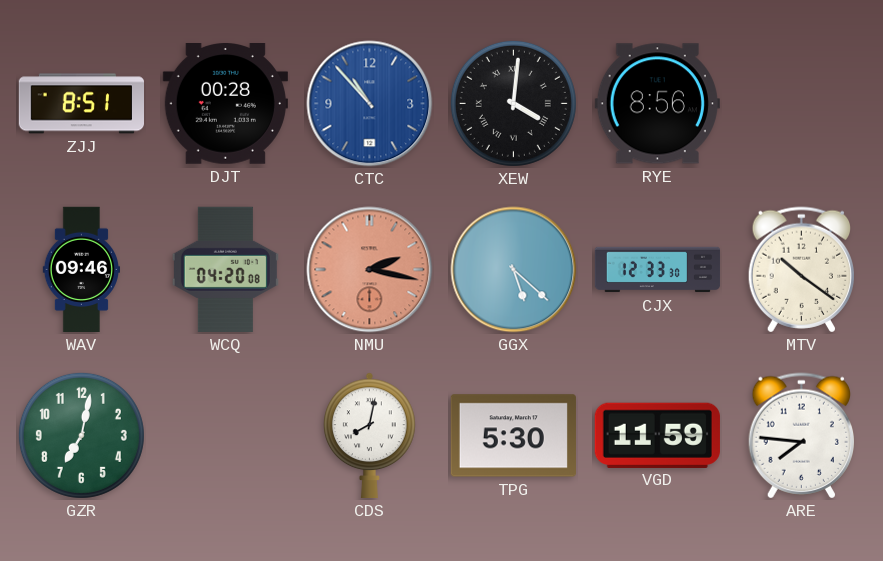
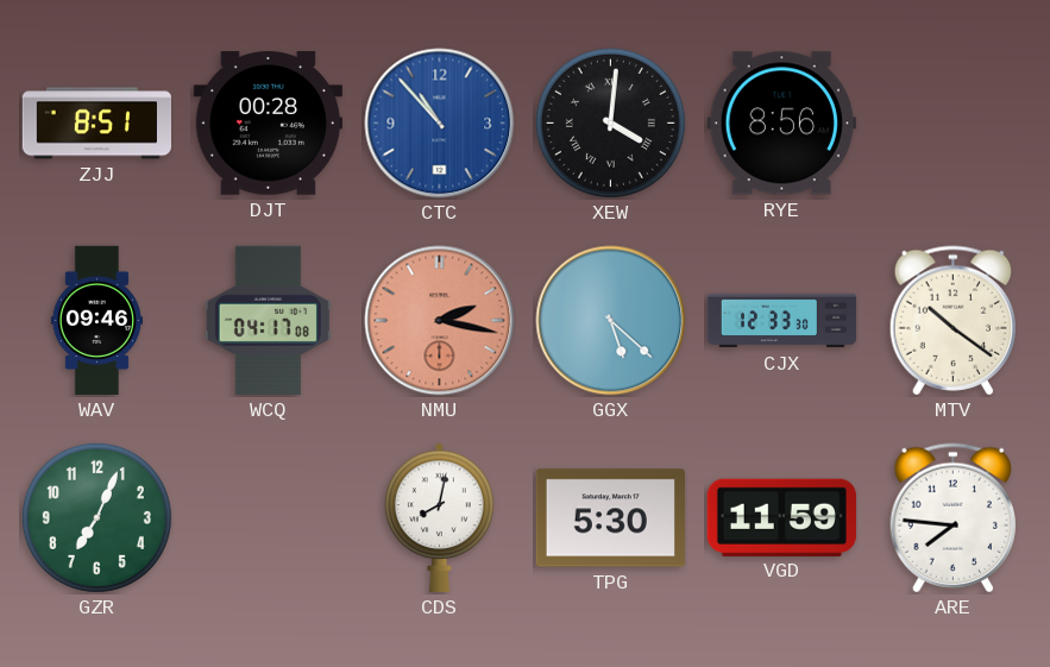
WCQ: 04:20 -> 04:17 (268, 320)
GZR: 7:02 -> 7:04 (96, 517)
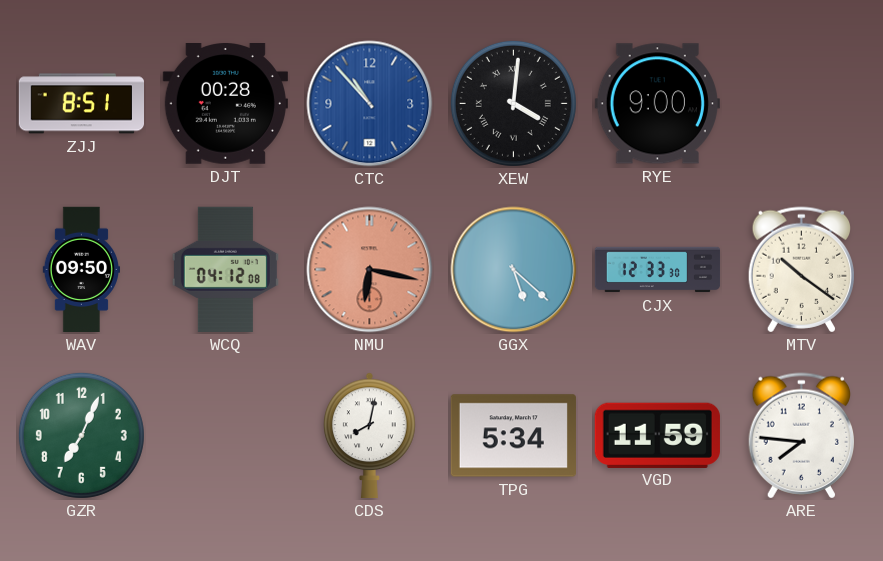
RYE: 8:56 -> 9:00 (657, 104)
WAV: 09:46 -> 09:50 (81, 270)
WCQ: 04:17 -> 04:12 (225, 269)
NMU: 2:17 -> 6:17 (370, 270)
TPG: 5:30 -> 5:34 (513, 436)
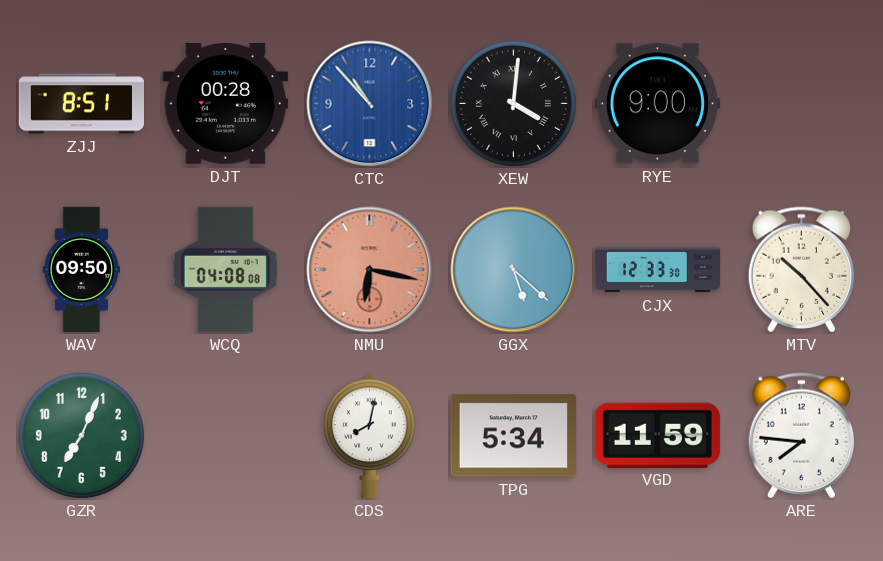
WCQ: 04:12 -> 04:08 (225, 269)
MTV: 10:21 -> 10:23 (801, 270)
